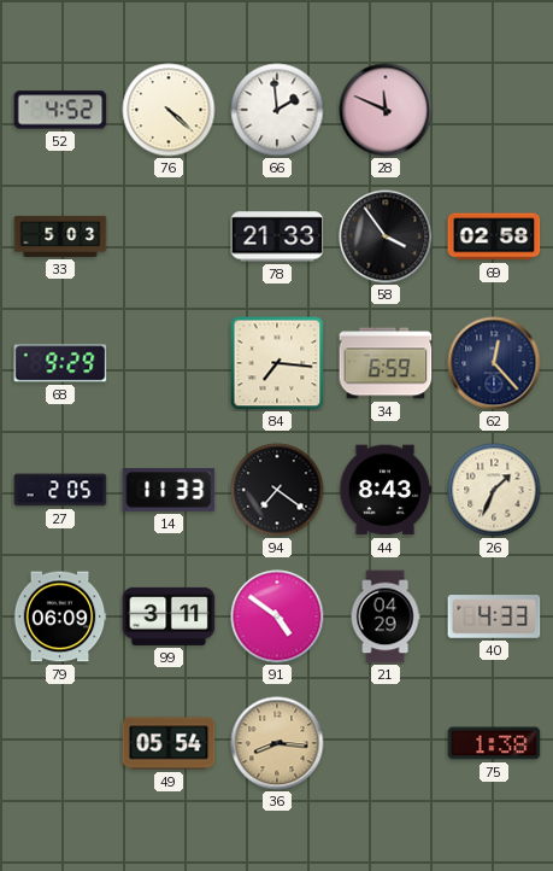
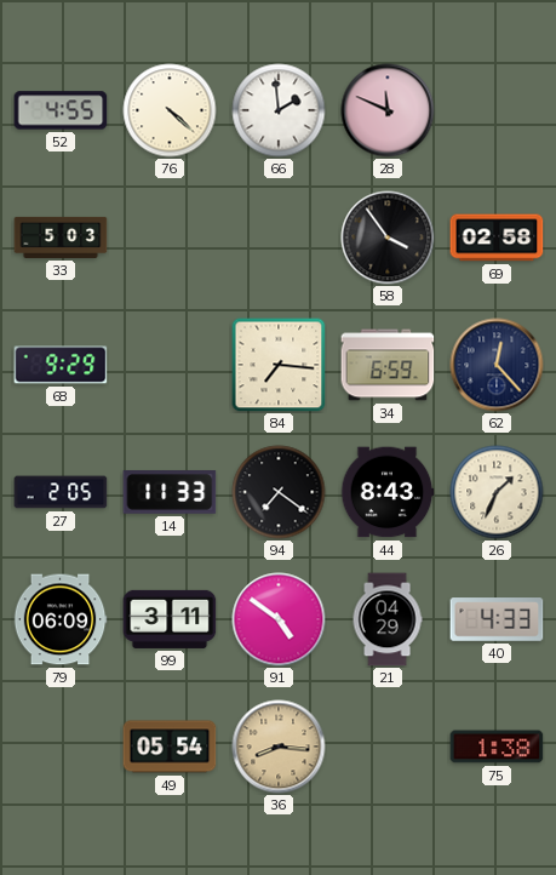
52: 4:52 -> 4:55 (61, 110)
78: 21:33 -> none (277, 236)
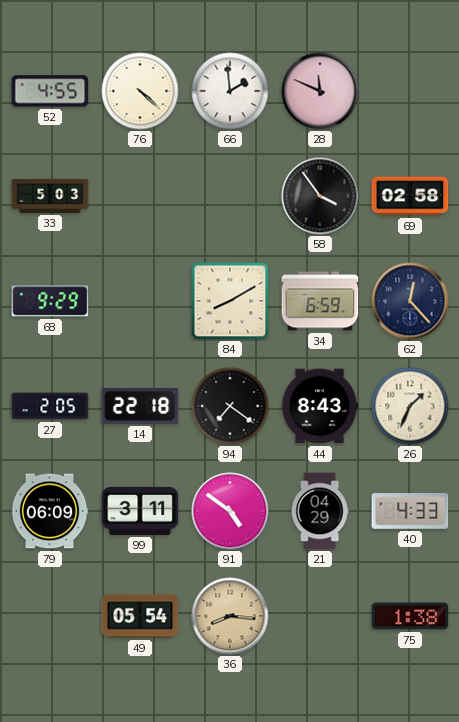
84: 7:16 -> 8:10 (230, 301)
14: 11:33 -> 22:18 (140, 406)
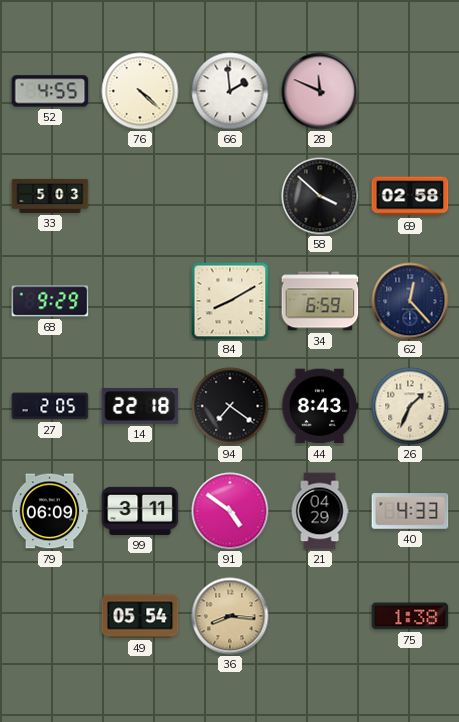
58: 3:54 -> 3:52 (320, 196)
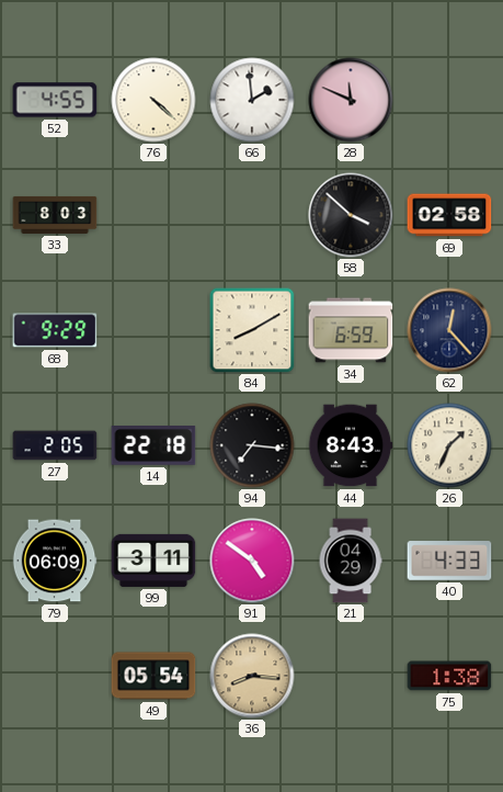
33: 5:03 -> 8:03 (55, 215)
94: 7:21 -> 7:16 (252, 445)
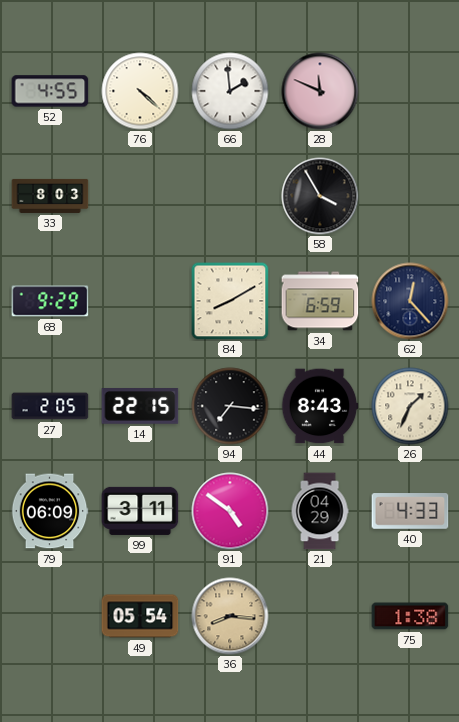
58: 3:52 -> 3:55 (320, 196)
69: 02:58 -> none (449, 215)
14: 22:18 -> 22:15 (140, 406)
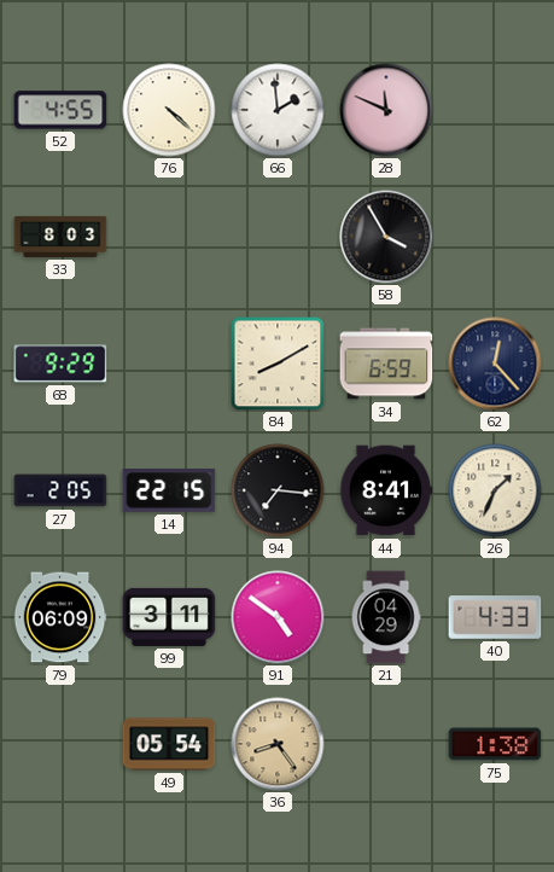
44: 8:43 -> 8:41 (386, 490)
36: 8:16 -> 8:24 (278, 744)
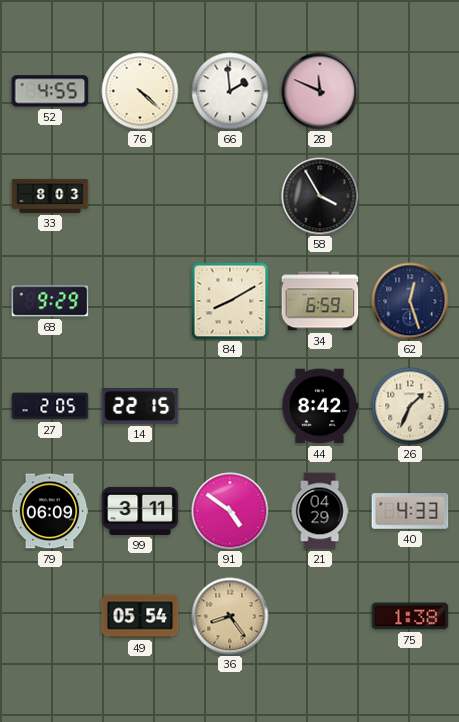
62: 12:23 -> 12:27 (410, 301)
94: 7:16 -> none (278, 490)
44: 8:41 -> 8:42 (320, 406)
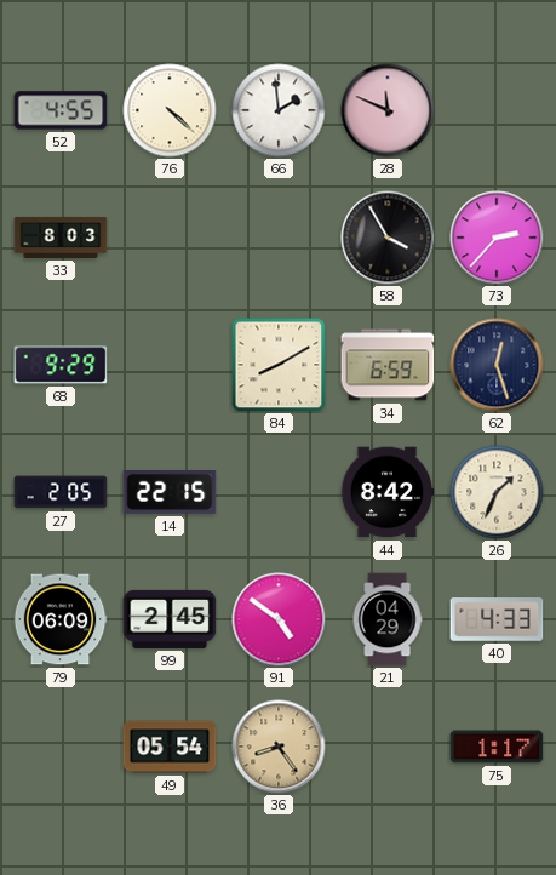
73: none -> 2:37 (497, 238)
99: 3:11 -> 2:45 (170, 619)
75: 1:38 -> 1:17 (497, 747)
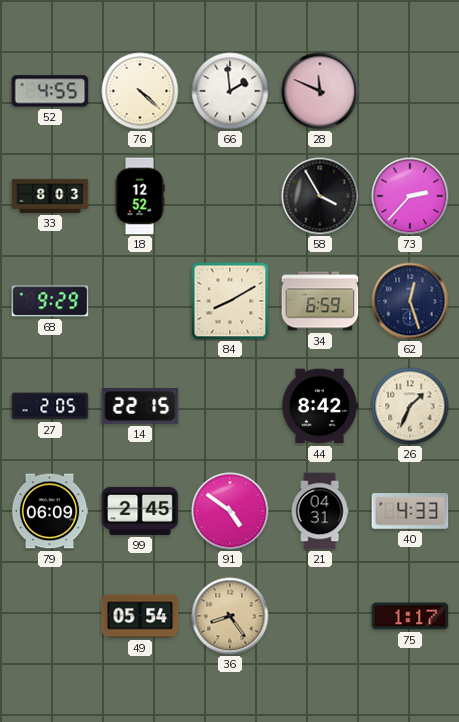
18: none -> 12:52 (140, 196)
21: 04:29 -> 04:31 (320, 511)
